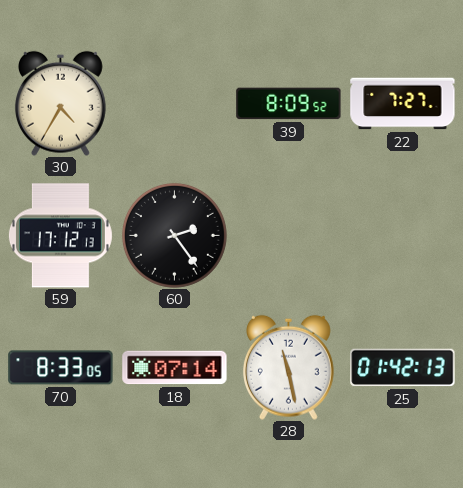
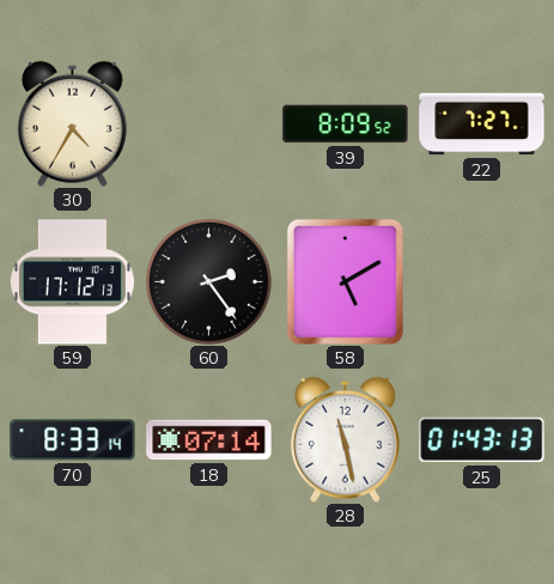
58: none -> 5:10 (345, 281)
70: 8:33:05 -> 8:33:14 (73, 440)
25: 01:42 -> 01:43 (482, 440)
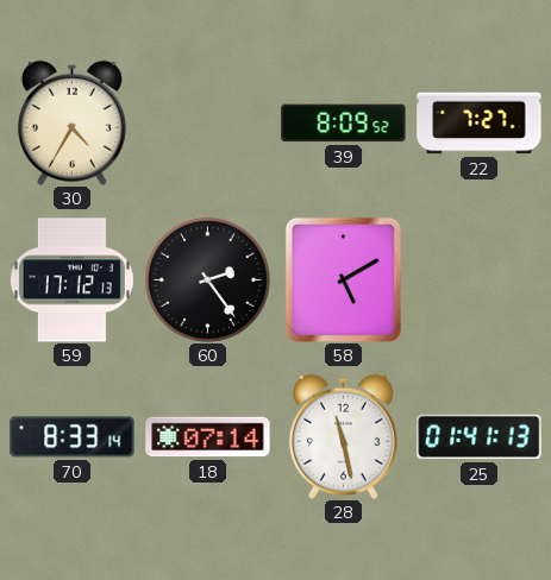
25: 01:43 -> 01:41 (480, 437)
